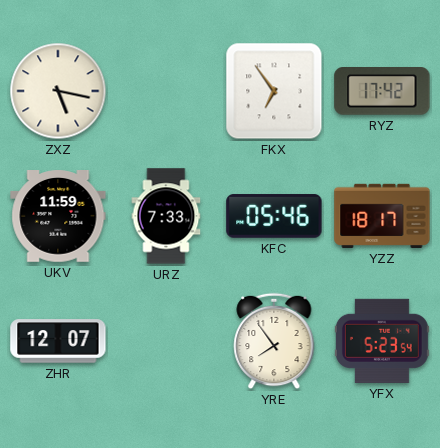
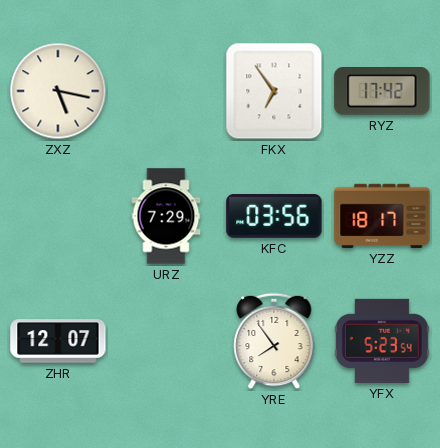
UKV: 11:59 -> none (58, 217)
URZ: 7:33 -> 7:29 (166, 216)
KFC: 05:46 -> 03:56 (274, 216)
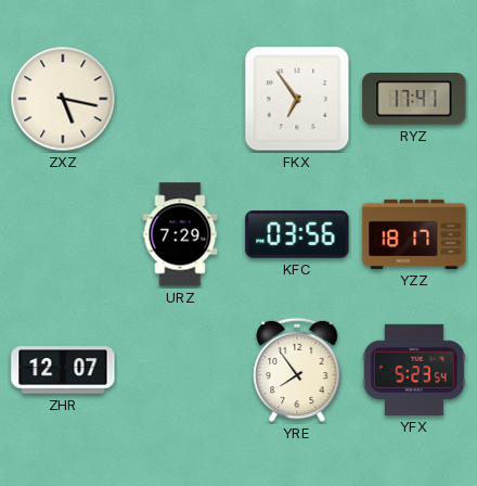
RYZ: 17:42 -> 17:41 (414, 100)
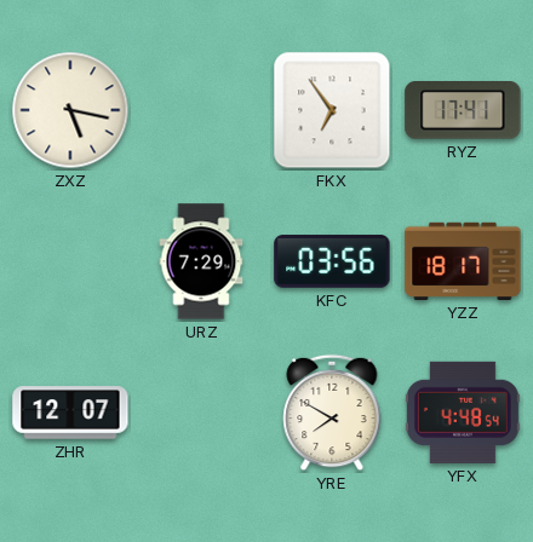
YRE: 7:54 -> 7:50 (332, 413)
YFX: 5:23 -> 4:48 (463, 413)
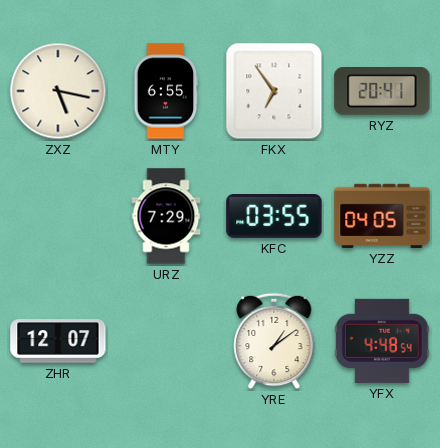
MTY: none -> 6:55 (166, 91)
RYZ: 17:41 -> 20:41 (382, 92)
KFC: 03:56 -> 03:55 (274, 216)
YZZ: 18:17 -> 04:05 (382, 216)
YRE: 7:50 -> 1:09 (274, 341)
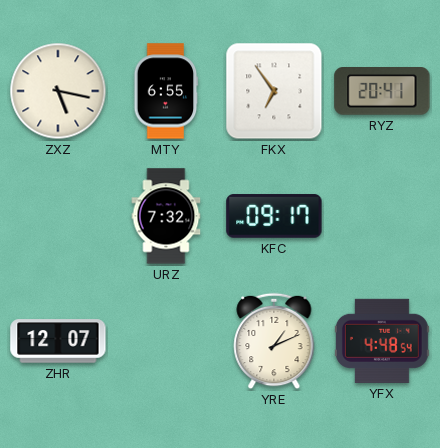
URZ: 7:29 -> 7:32 (166, 216)
KFC: 03:55 -> 09:17 (274, 216)
YZZ: 04:05 -> none (382, 216)
YRE: 1:09 -> 1:11 (274, 341)
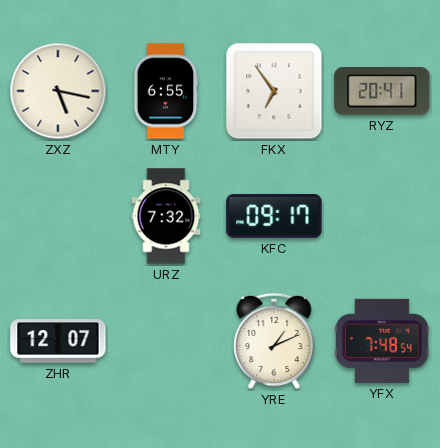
YFX: 4:48 -> 7:48 (382, 341)
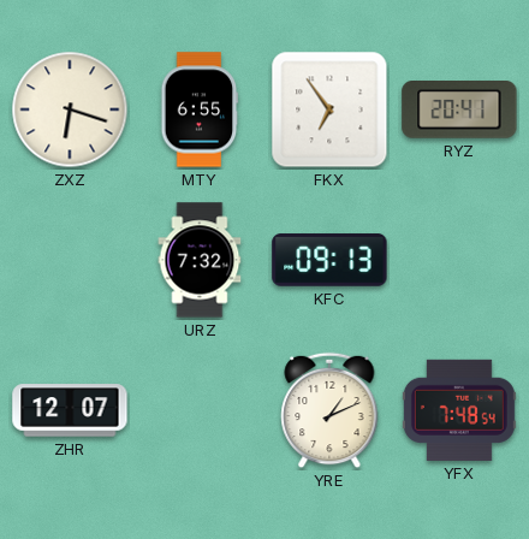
ZXZ: 5:17 -> 6:18 (70, 109)
KFC: 09:17 -> 09:13 (329, 260)
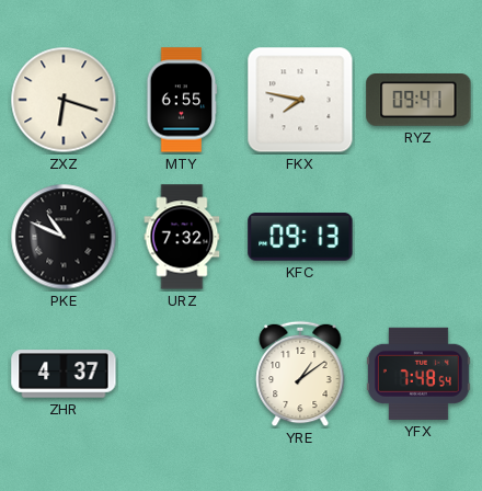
FKX: 6:54 -> 7:47 (300, 100)
RYZ: 20:41 -> 09:41 (418, 101)
PKE: none -> 10:49 (64, 237)
ZHR: 12:07 -> 4:37 (64, 374)
YRE: 1:11 -> 1:09 (300, 374)
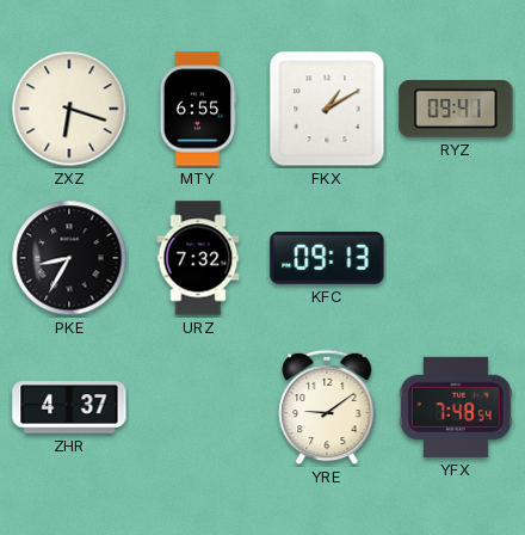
FKX: 7:47 -> 1:10 (327, 109)
PKE: 10:49 -> 8:35 (69, 258)
YRE: 1:09 -> 9:09 (327, 407)
